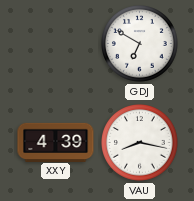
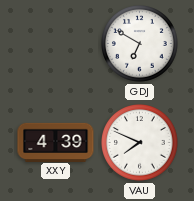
VAU: 8:17 -> 7:49 (140, 143)
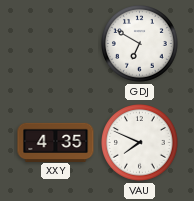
XXY: 4:39 -> 4:35 (56, 142)
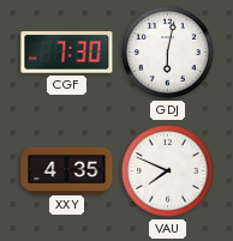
CGF: none -> 7:30 (67, 53)
GDJ: 6:50 -> 6:02 (168, 53)
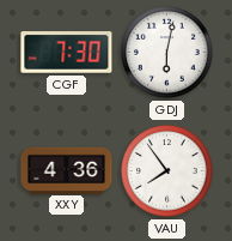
XXY: 4:35 -> 4:36 (67, 170)
VAU: 7:49 -> 7:54 (167, 171)
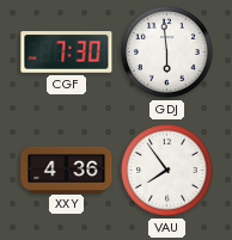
GDJ: 6:02 -> 5:59 (167, 53)
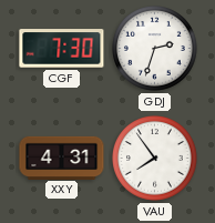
GDJ: 5:59 -> 2:33 (155, 49)
XXY: 4:36 -> 4:31 (62, 158)
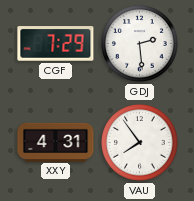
CGF: 7:30 -> 7:29 (56, 44)
GDJ: 2:33 -> 2:29 (140, 44)
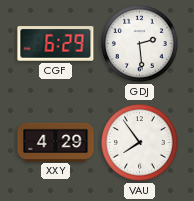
CGF: 7:29 -> 6:29 (56, 44)
XXY: 4:31 -> 4:29 (56, 142)
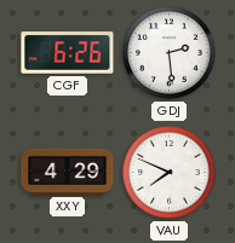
CGF: 6:29 -> 6:26 (68, 53)
VAU: 7:54 -> 7:49 (170, 173)
